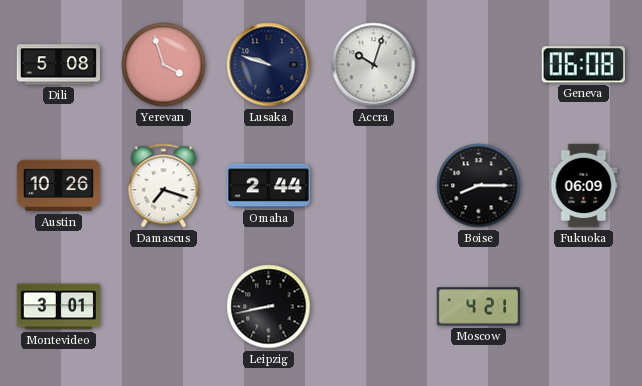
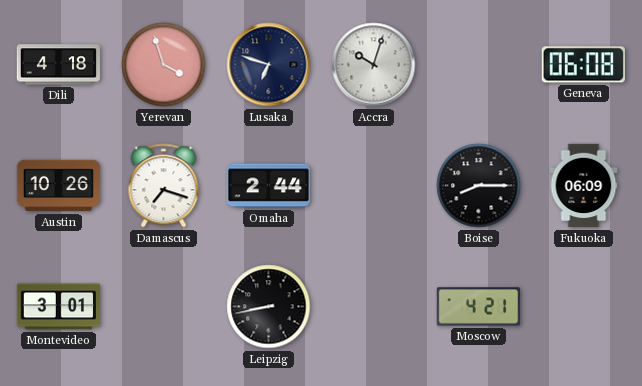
Dili: 5:08 -> 4:18 (59, 65)
Lusaka: 9:48 -> 6:48 (269, 65)
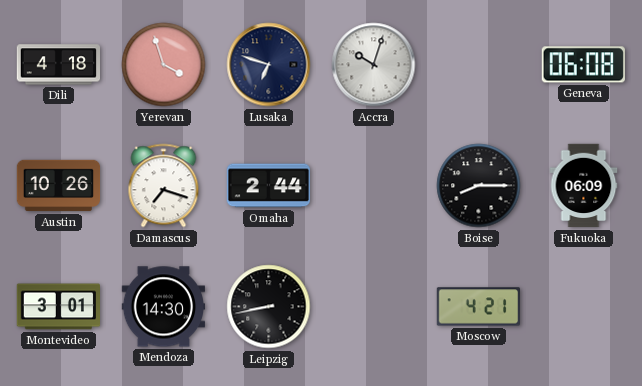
Mendoza: none -> 14:30 (164, 307)
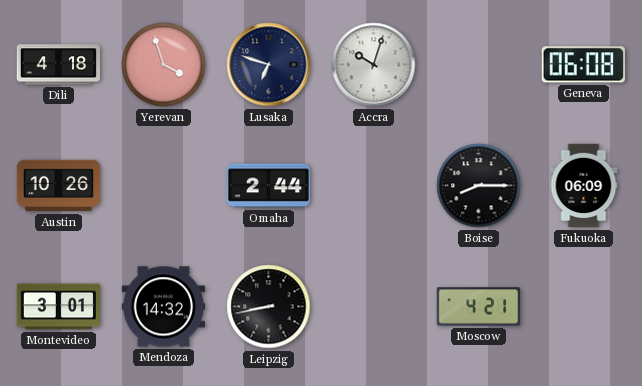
Damascus: 7:18 -> none (164, 186)
Mendoza: 14:30 -> 14:32 (164, 307)
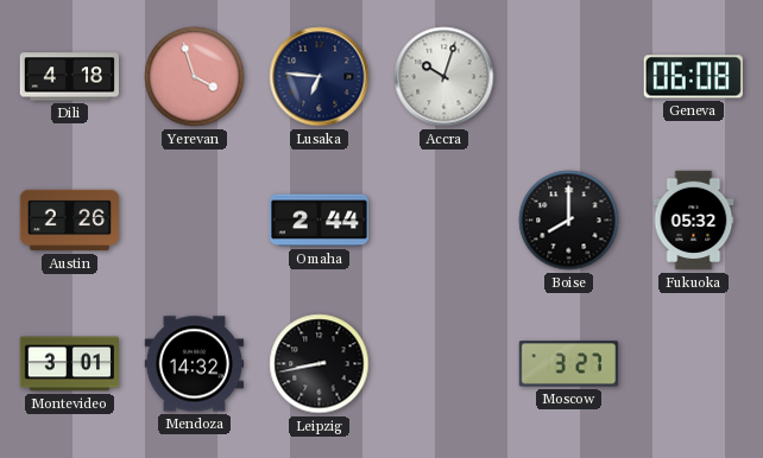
Lusaka: 6:48 -> 6:46 (320, 77)
Austin: 10:26 -> 2:26 (70, 221)
Boise: 8:15 -> 8:00 (569, 221)
Fukuoka: 06:09 -> 05:32 (694, 221)
Moscow: 4:21 -> 3:27 (568, 364)
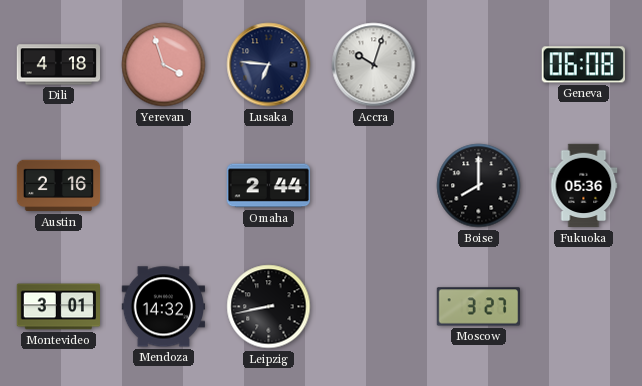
Austin: 2:26 -> 2:16 (59, 186)
Fukuoka: 05:32 -> 05:36 (584, 186)
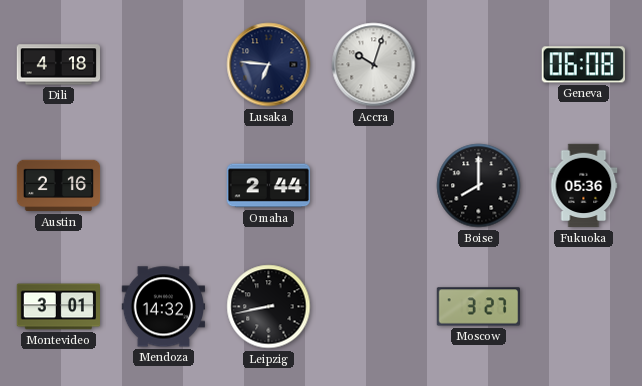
Yerevan: 3:57 -> none (164, 65)
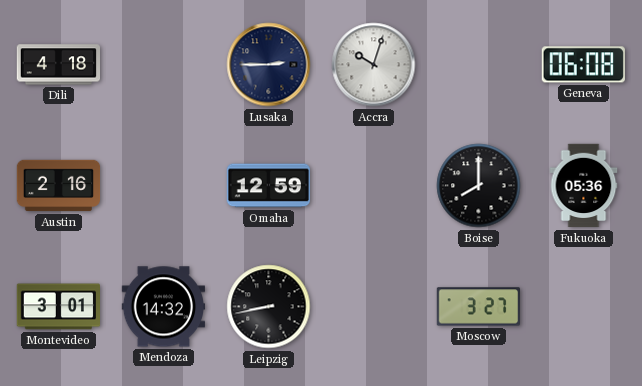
Lusaka: 6:46 -> 2:45 (269, 65)
Omaha: 2:44 -> 12:59 (269, 186)
